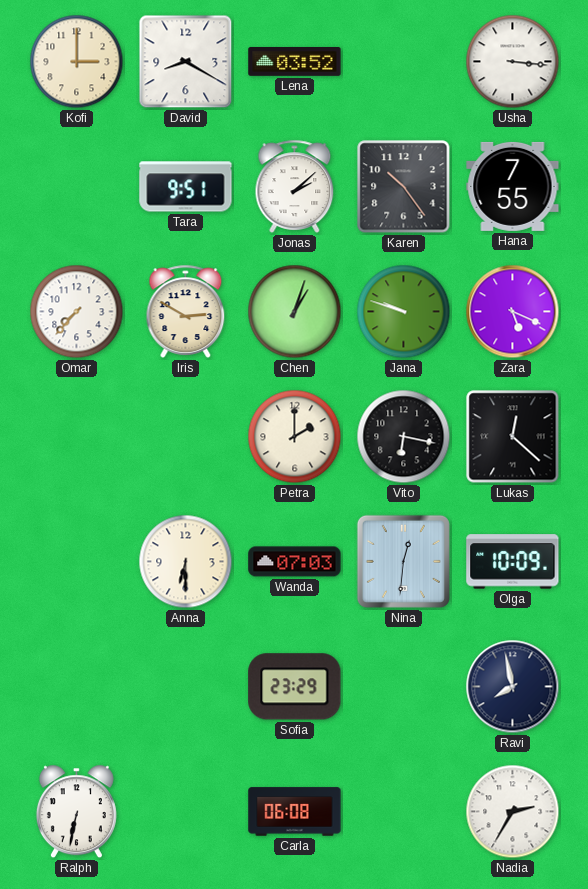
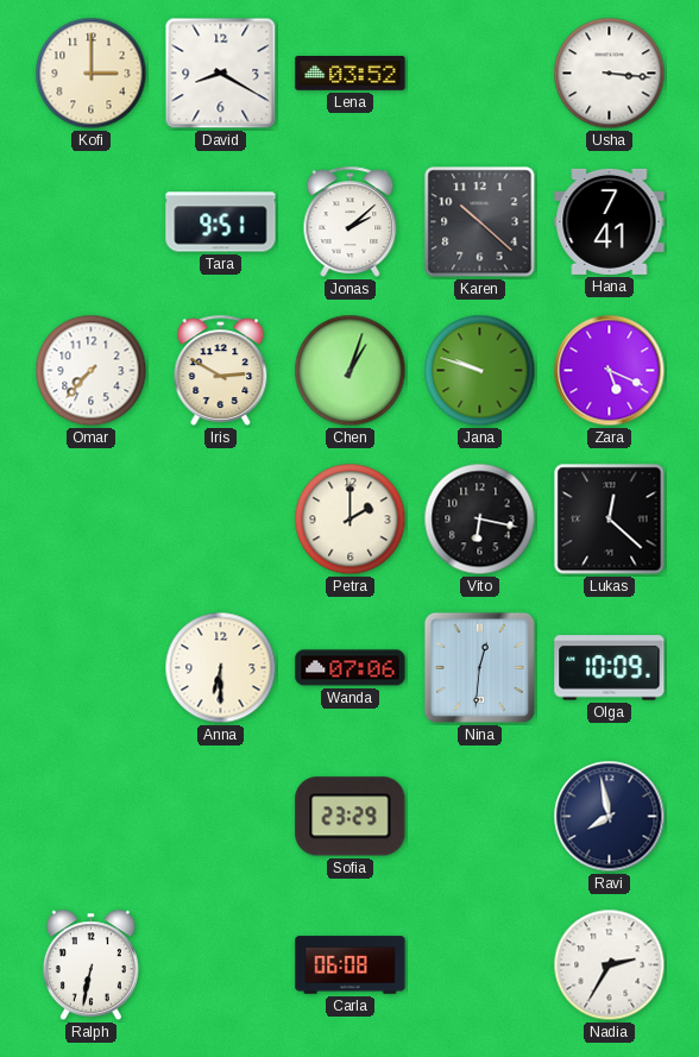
Karen: 10:24 -> 10:22 (480, 222)
Hana: 7:55 -> 7:41 (610, 221)
Wanda: 07:03 -> 07:06 (351, 668)
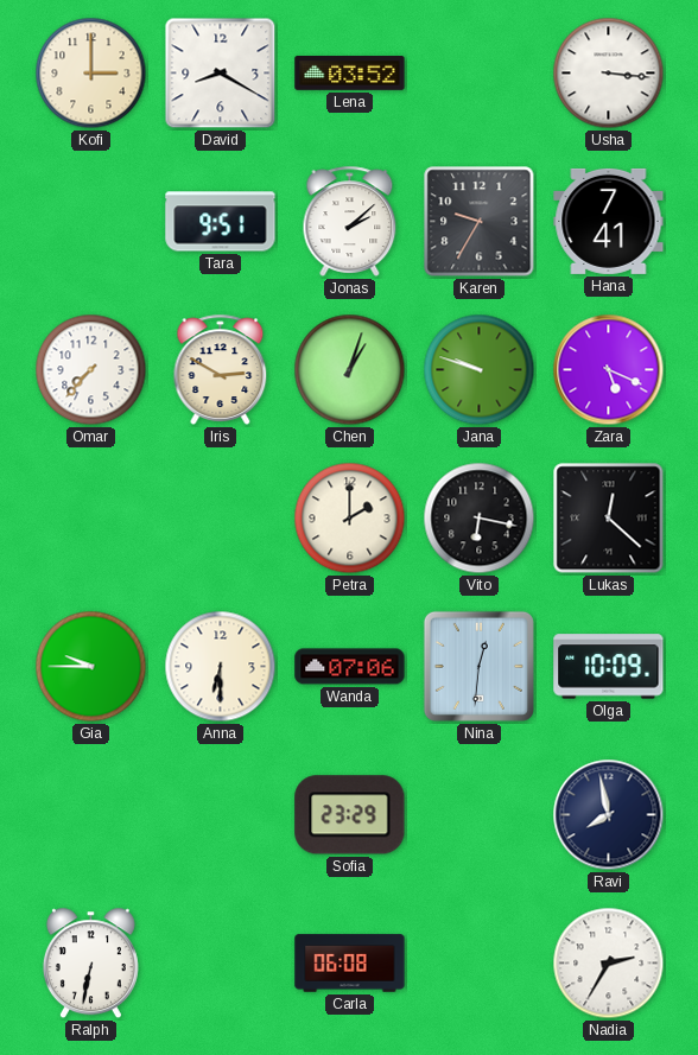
Karen: 10:22 -> 9:35 (480, 222)
Gia: none -> 9:45 (91, 667)
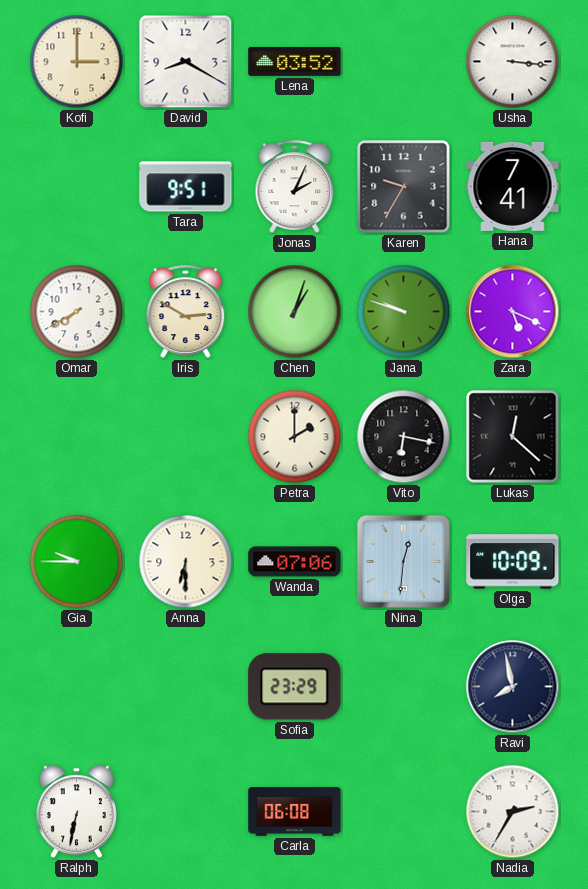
Jonas: 2:08 -> 2:04 (295, 186)
Omar: 7:37 -> 7:40 (77, 312)
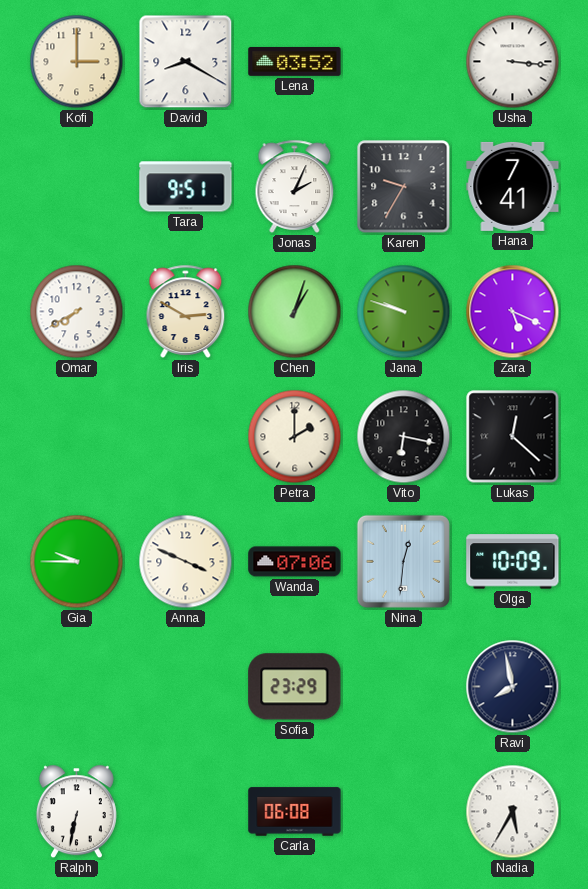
Anna: 6:30 -> 3:49 (186, 562)
Nadia: 2:35 -> 5:35 (513, 812)
